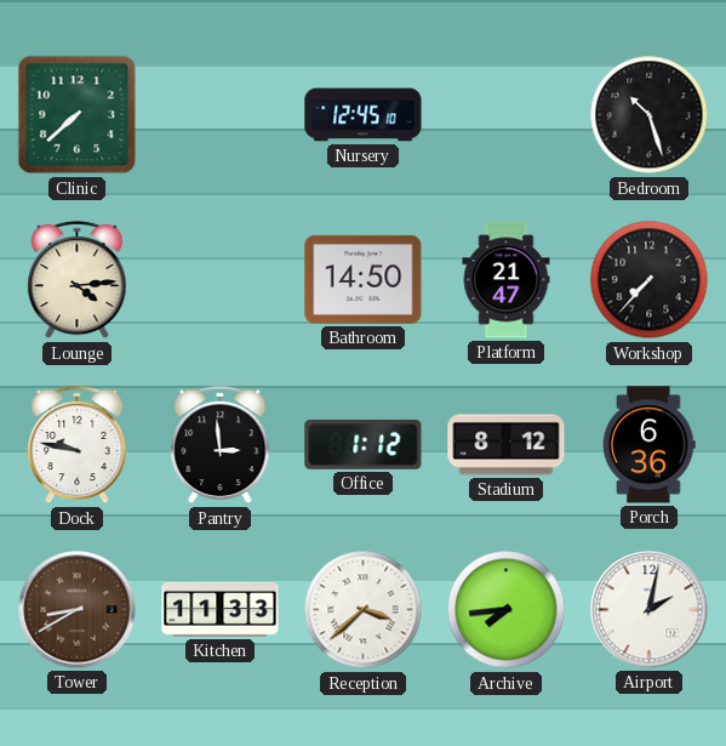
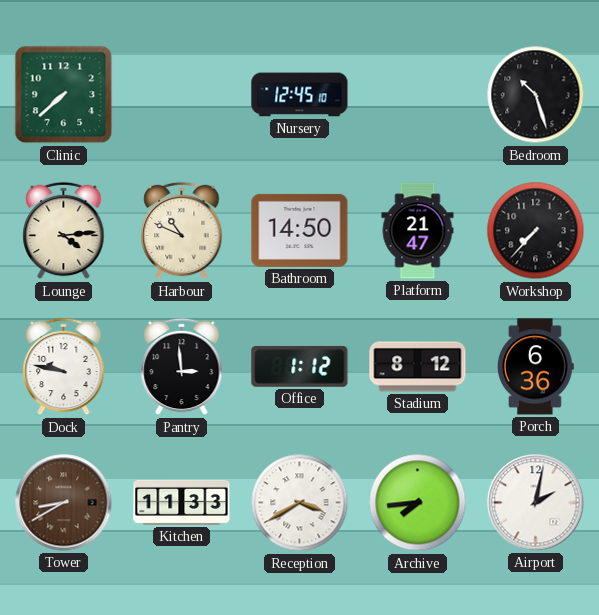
Harbour: none -> 10:49 (182, 231)
Reception: 3:38 -> 3:40 (300, 503)
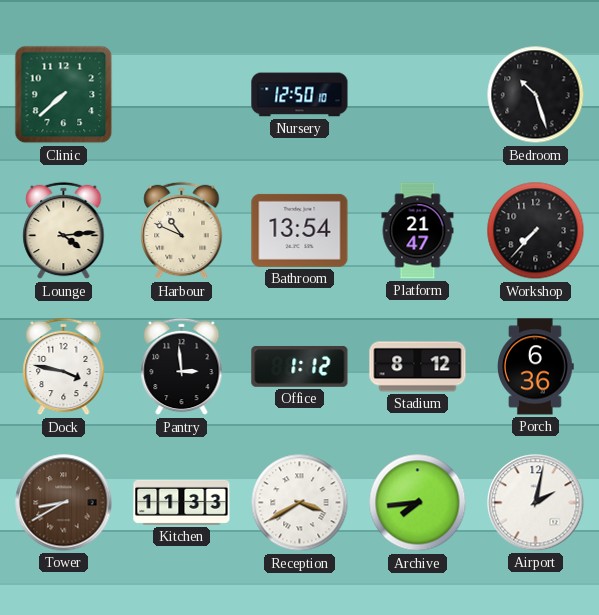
Nursery: 12:45 -> 12:50 (300, 95)
Bathroom: 14:50 -> 13:54 (300, 230)
Dock: 9:47 -> 3:47 (64, 367)
